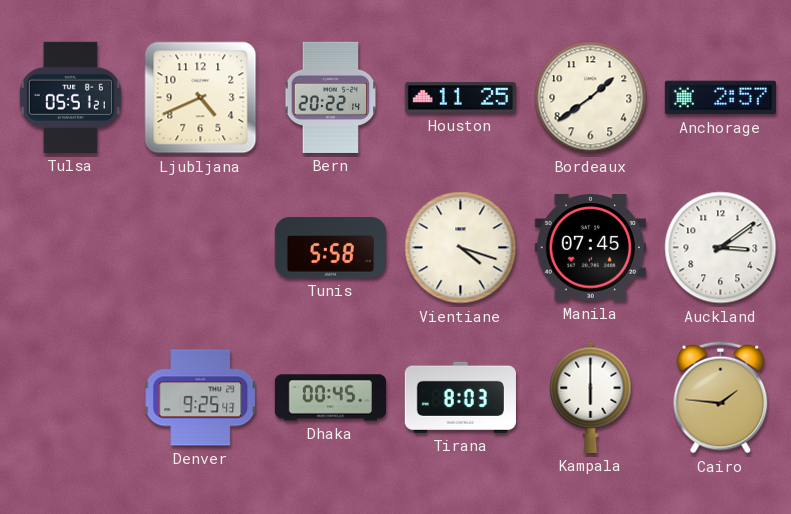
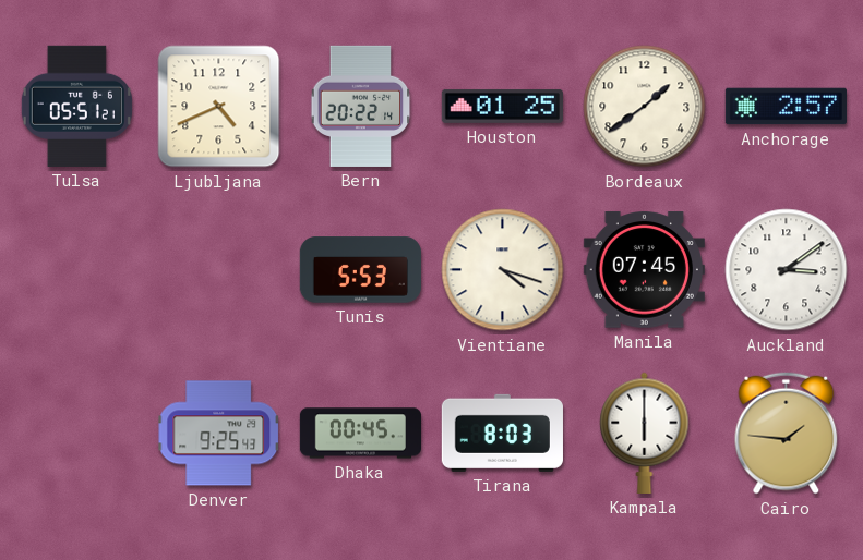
Houston: 11:25 -> 01:25 (502, 106)
Tunis: 5:58 -> 5:53 (360, 270)
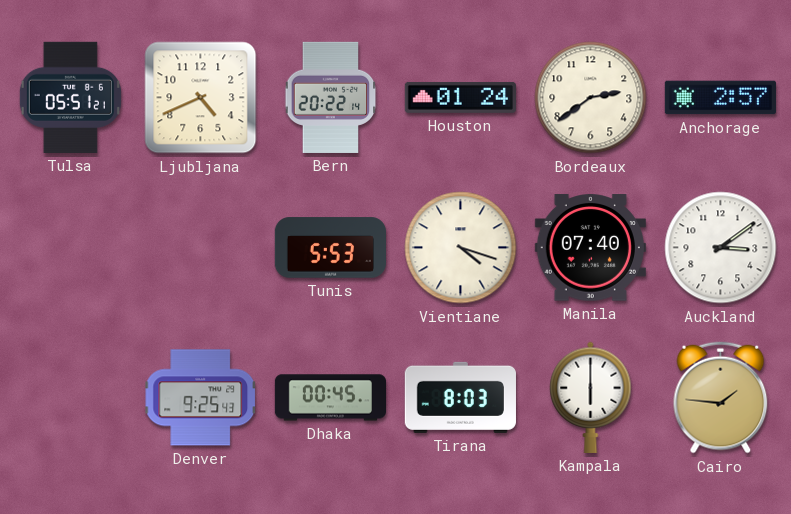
Houston: 01:25 -> 01:24 (460, 97)
Bordeaux: 1:39 -> 2:39 (591, 98)
Manila: 07:45 -> 07:40 (590, 248)
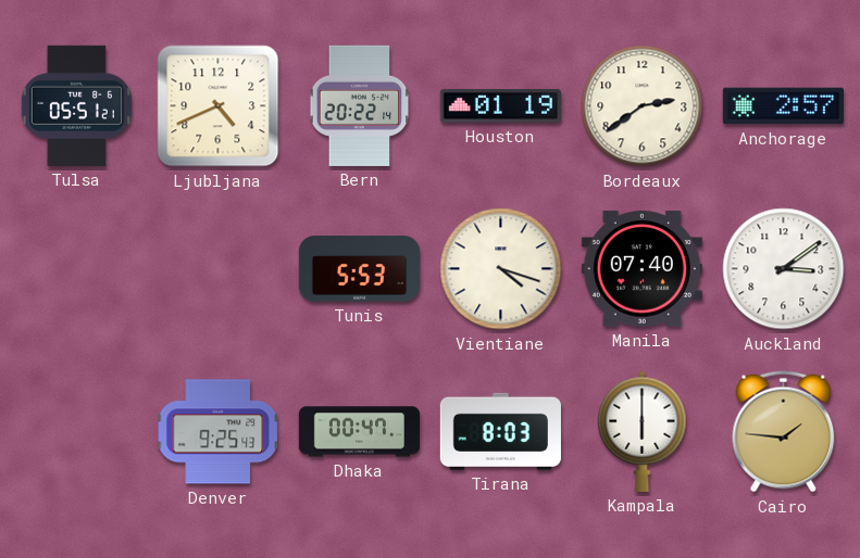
Houston: 01:24 -> 01:19 (500, 105)
Dhaka: 00:45 -> 00:47 (359, 432)
